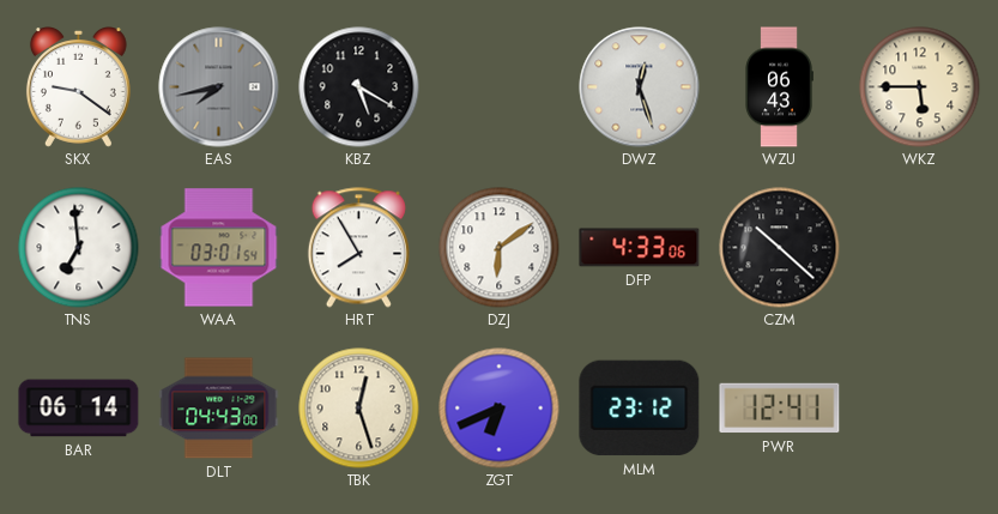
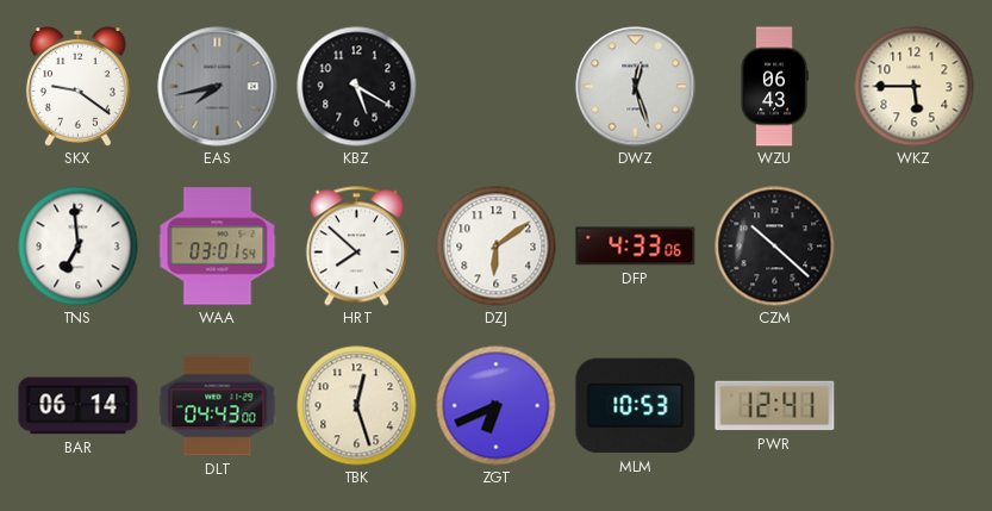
HRT: 7:55 -> 7:52 (356, 247)
MLM: 23:12 -> 10:53 (636, 406)
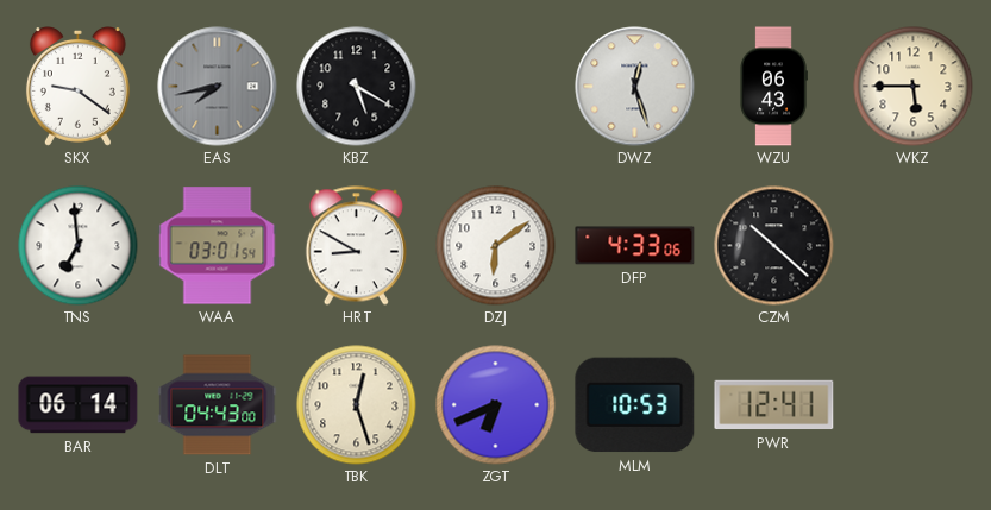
HRT: 7:52 -> 8:50 (356, 246)
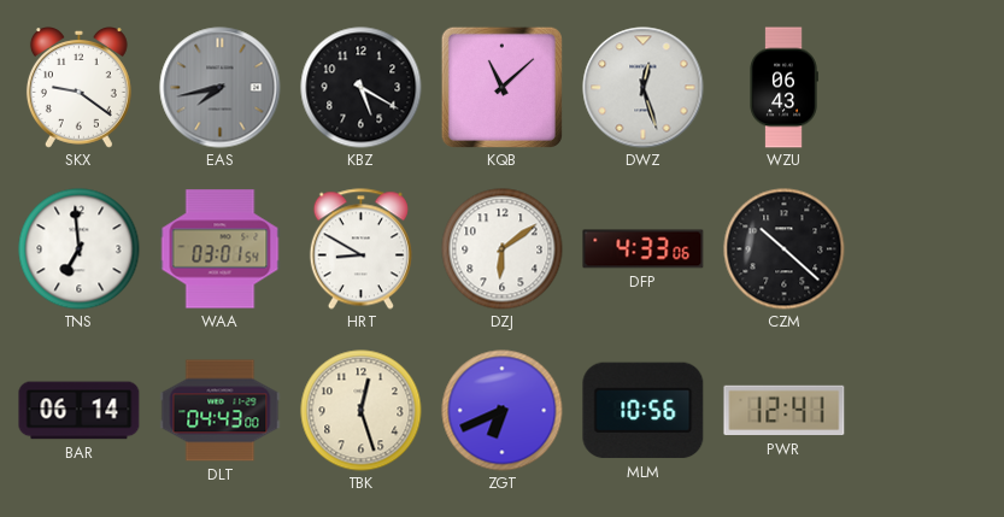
KQB: none -> 11:08 (501, 87)
WKZ: 5:45 -> none (914, 87)
MLM: 10:53 -> 10:56 (644, 411)
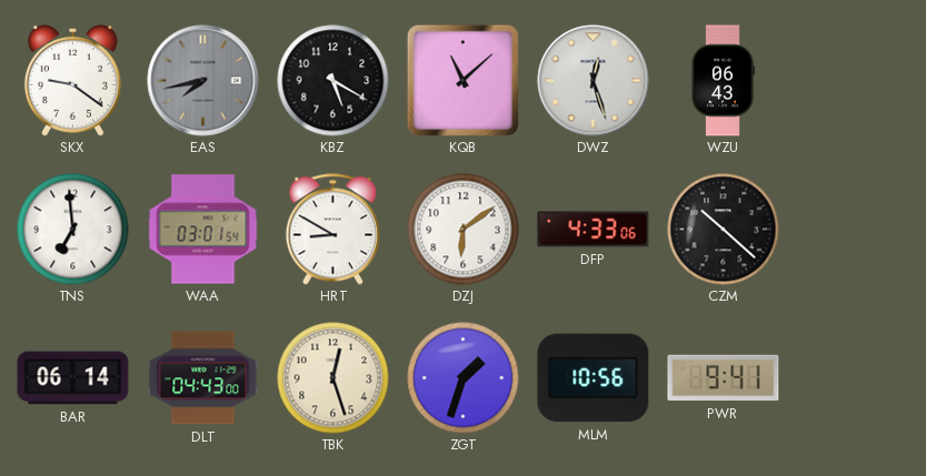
ZGT: 6:41 -> 1:33 (464, 378)
PWR: 12:41 -> 9:41 (724, 378)
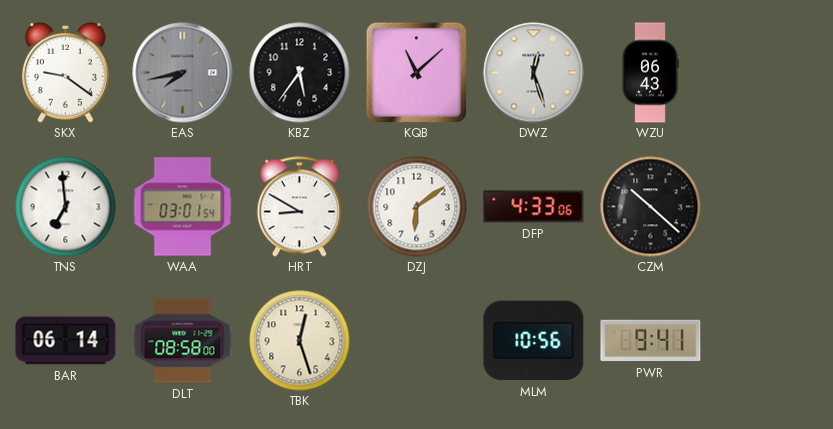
KBZ: 5:20 -> 5:36 (300, 73)
DLT: 04:43 -> 08:58 (183, 341)
ZGT: 1:33 -> none (464, 378)
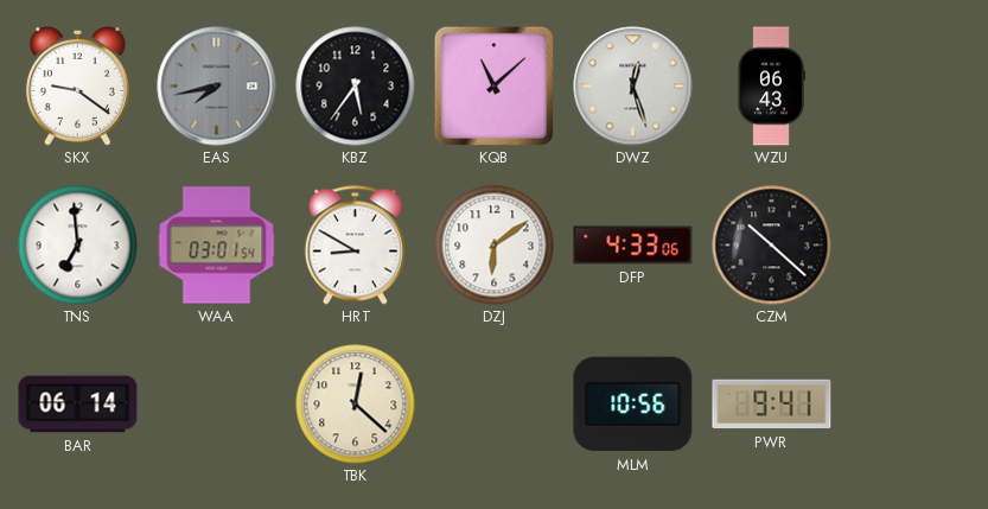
DLT: 08:58 -> none (183, 341)
TBK: 12:27 -> 12:22 (356, 405)
